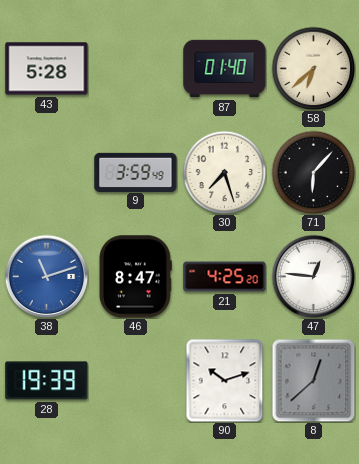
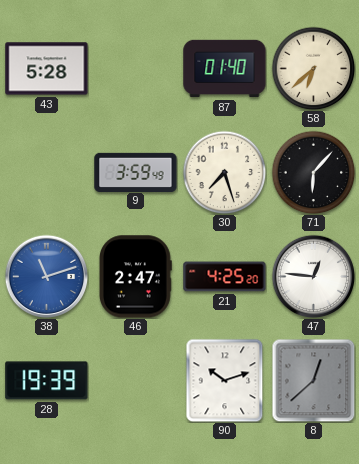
46: 8:47 -> 2:47 (135, 277)
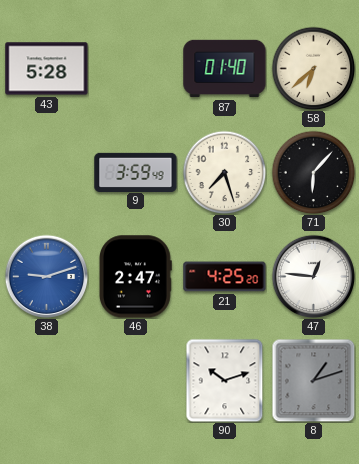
38: 11:12 -> 9:12 (46, 276)
28: 19:39 -> none (47, 381)
8: 12:38 -> 1:12 (313, 380)
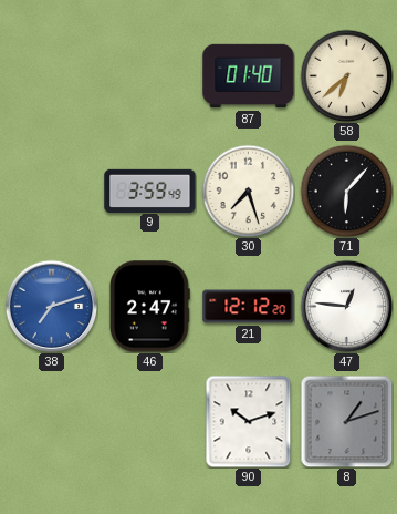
43: 5:28 -> none (47, 69)
38: 9:12 -> 7:12 (51, 306)
21: 4:25 -> 12:12 (249, 307)
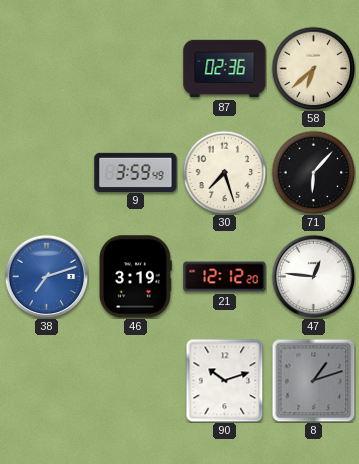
87: 01:40 -> 02:36 (225, 69)
46: 2:47 -> 3:19 (135, 277)
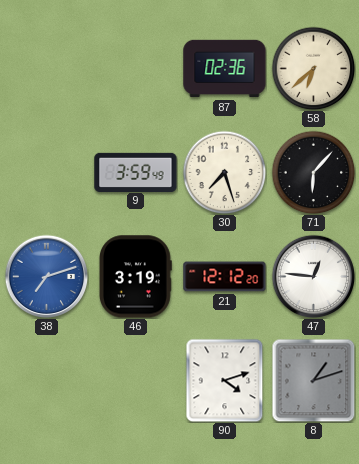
90: 10:12 -> 4:12 (225, 380)
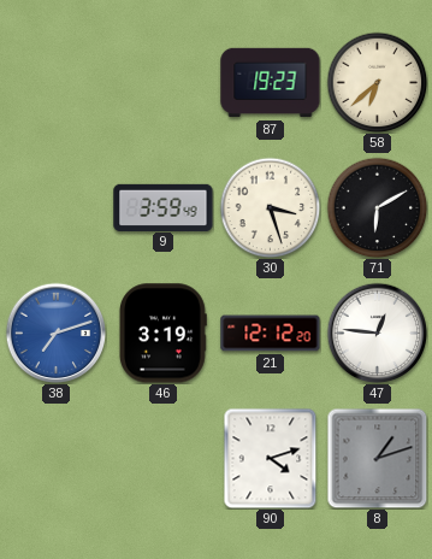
87: 02:36 -> 19:23 (271, 83)
30: 7:27 -> 3:27 (270, 207)
71: 6:07 -> 6:10 (377, 207)
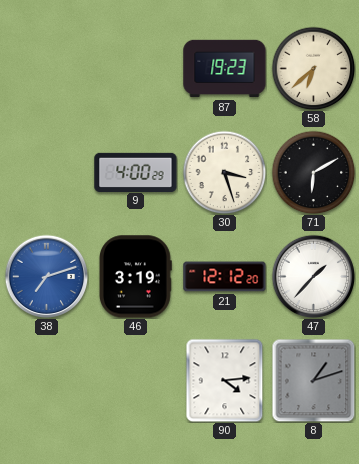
9: 3:59 -> 4:00 (136, 172)
47: 12:46 -> 1:37 (313, 276)
90: 4:12 -> 4:14 (225, 380)
